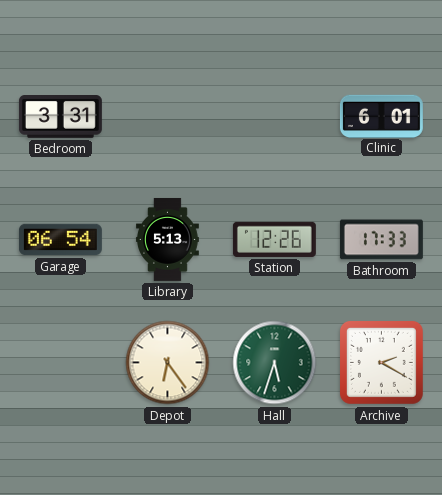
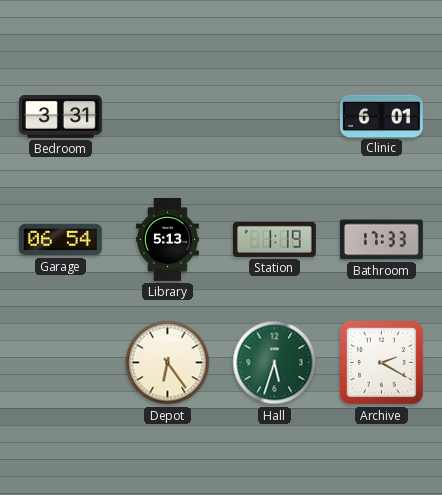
Station: 12:26 -> 1:19 (274, 239)
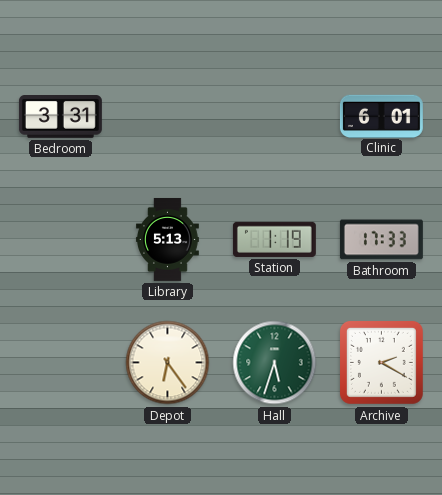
Garage: 06:54 -> none (60, 240)
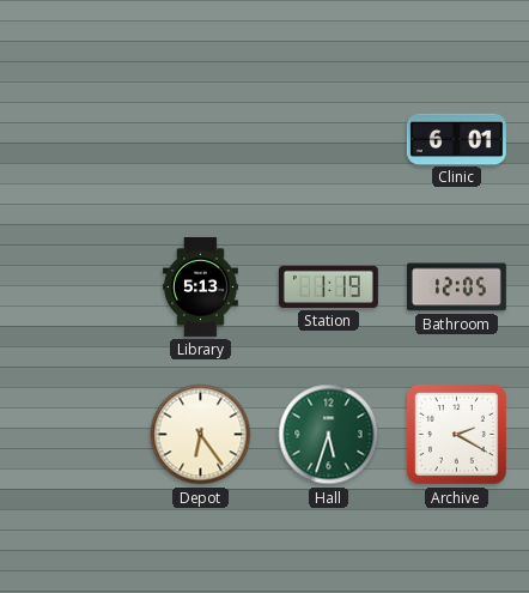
Bedroom: 3:31 -> none (60, 117)
Bathroom: 17:33 -> 12:05 (456, 288)
